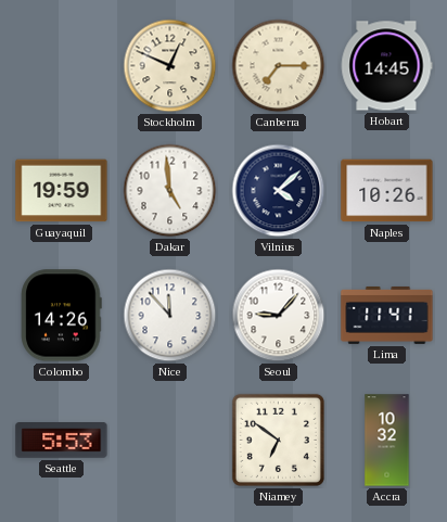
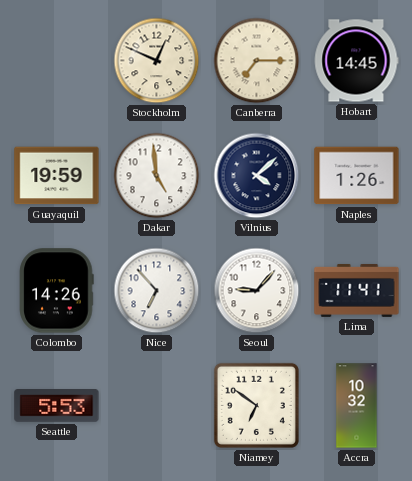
Naples: 10:26 -> 1:26 (357, 176)
Nice: 11:53 -> 6:53 (157, 291)
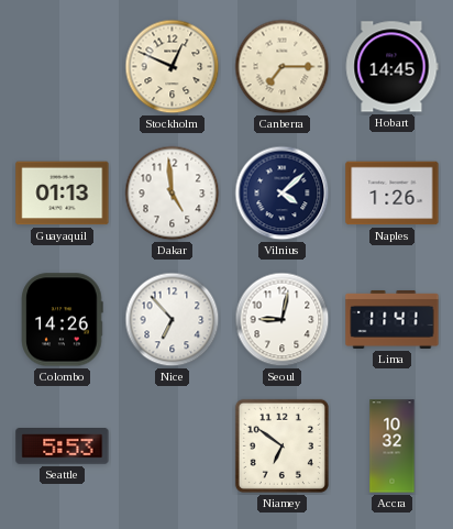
Guayaquil: 19:59 -> 01:13 (63, 194)
Seoul: 9:07 -> 9:02 (283, 320)
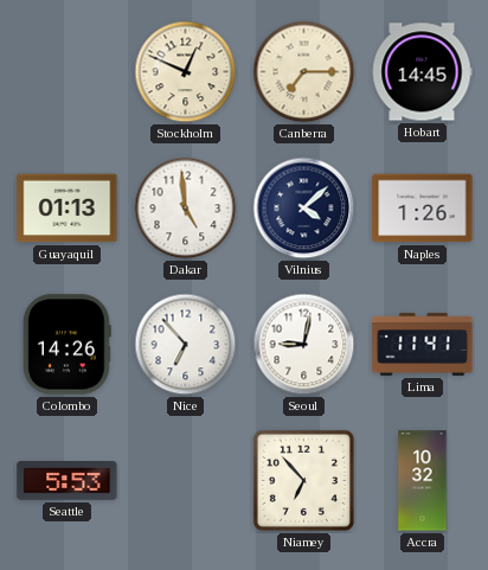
Niamey: 6:51 -> 6:53 (303, 480)
